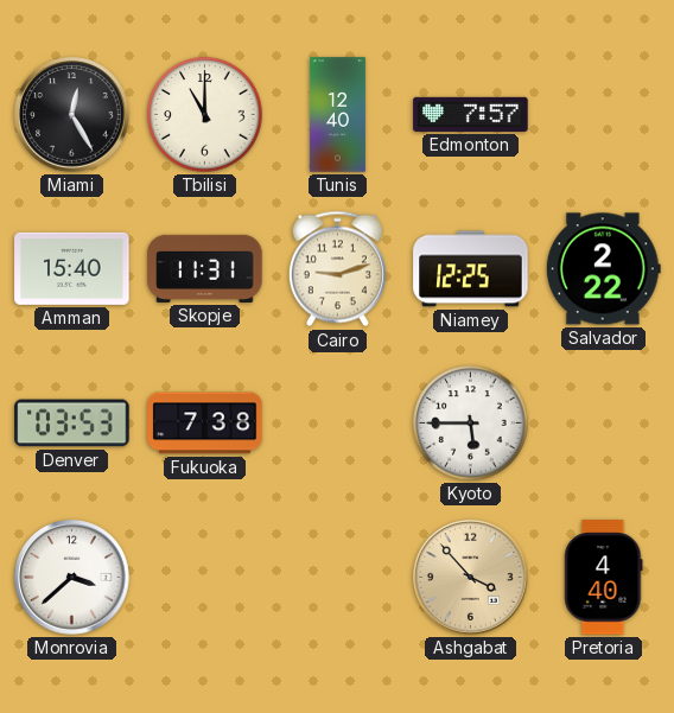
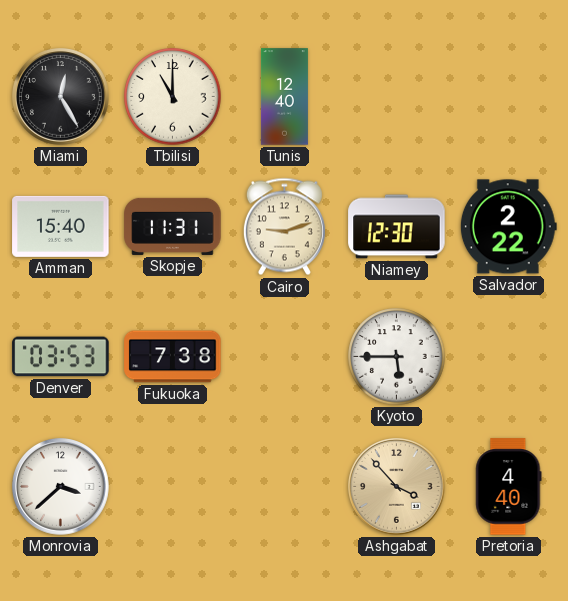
Edmonton: 7:57 -> none (471, 114)
Niamey: 12:25 -> 12:30 (397, 227)
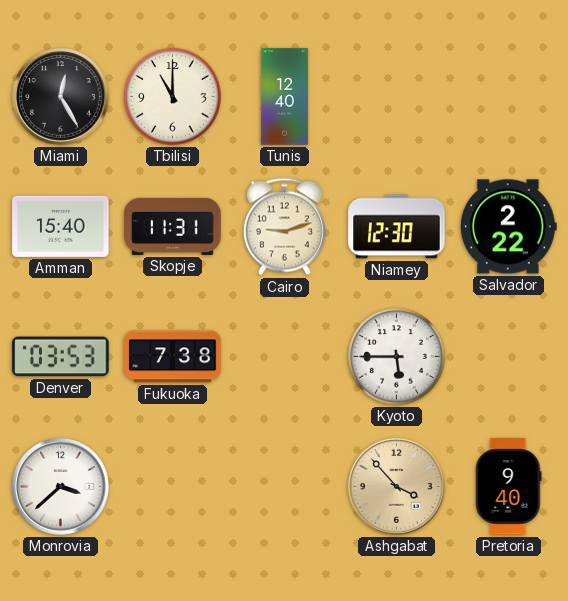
Pretoria: 4:40 -> 9:40 (509, 487)
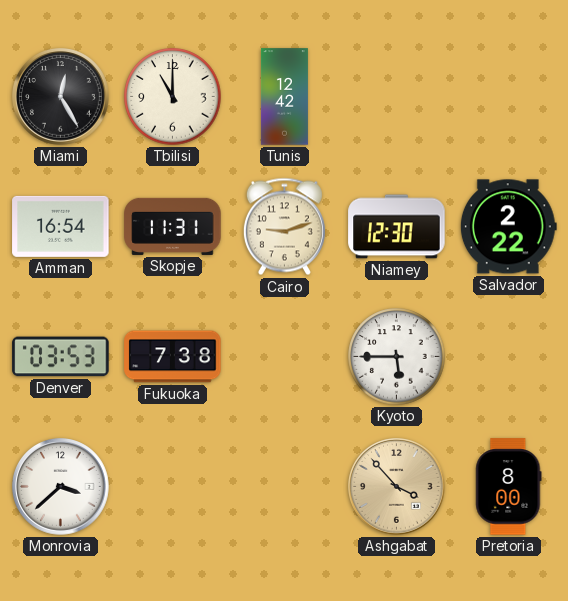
Tunis: 12:40 -> 12:42 (284, 97)
Amman: 15:40 -> 16:54 (61, 226)
Pretoria: 9:40 -> 8:00 (509, 487)
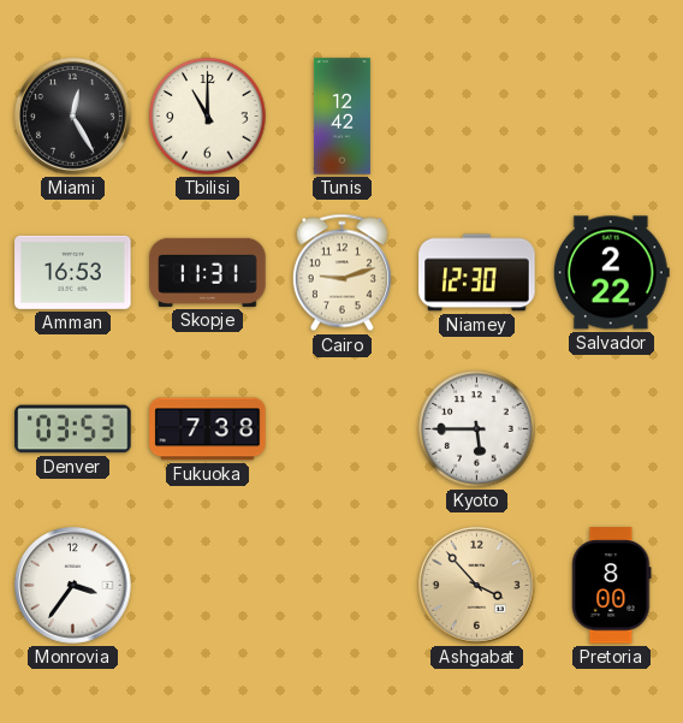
Amman: 16:54 -> 16:53 (73, 272)
Monrovia: 3:38 -> 3:36 (73, 586)
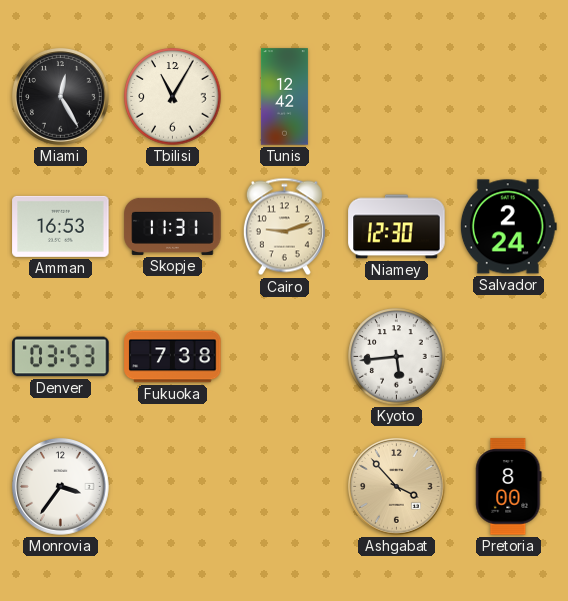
Tbilisi: 11:00 -> 11:05 (173, 97)
Salvador: 2:22 -> 2:24 (508, 227)
Kyoto: 5:45 -> 5:44 (397, 357)
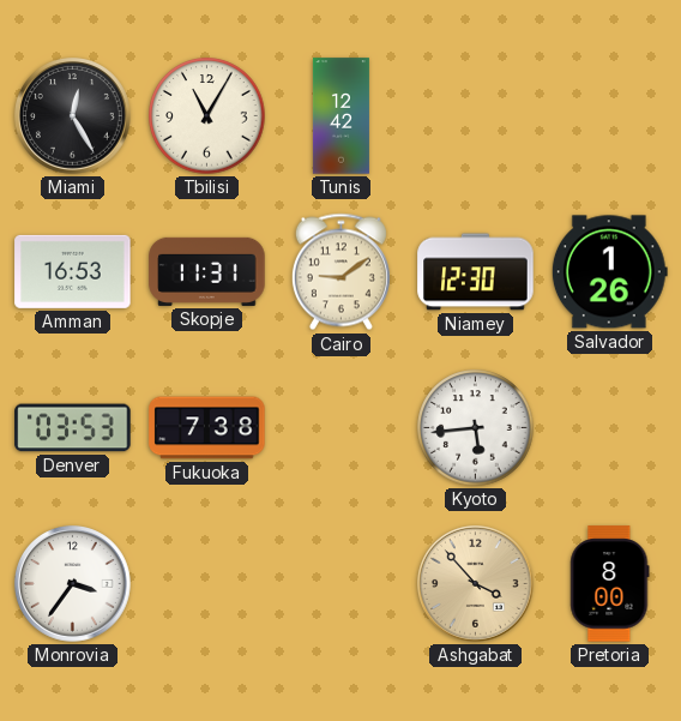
Cairo: 9:12 -> 9:09 (340, 272)
Salvador: 2:24 -> 1:26 (609, 272)
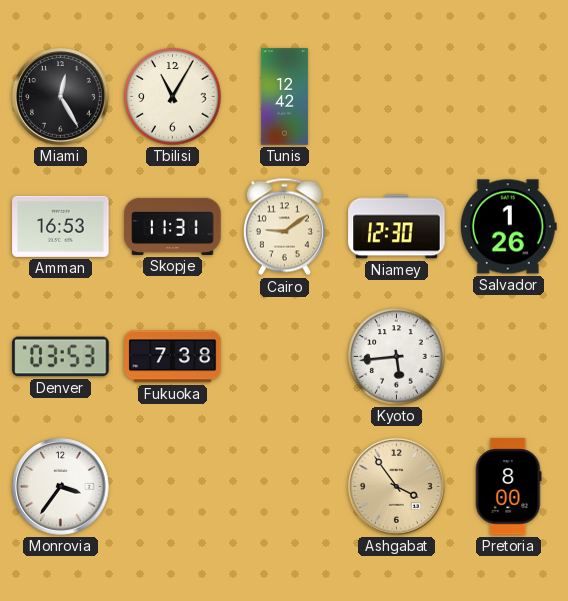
Ashgabat: 3:53 -> 3:54 (397, 487)
